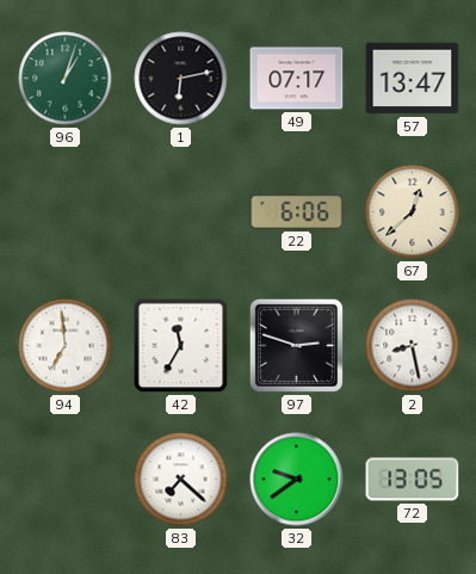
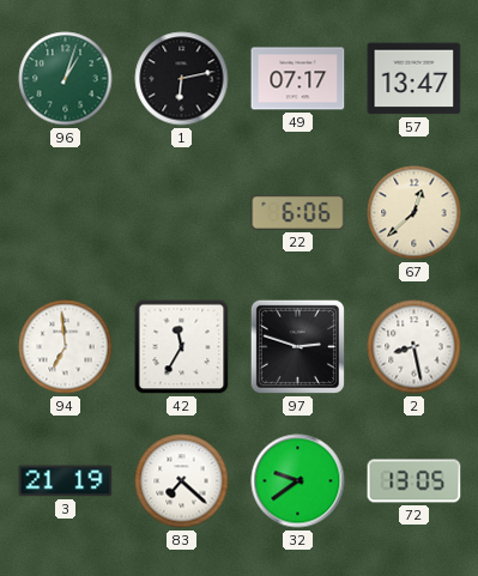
3: none -> 21:19 (66, 481)
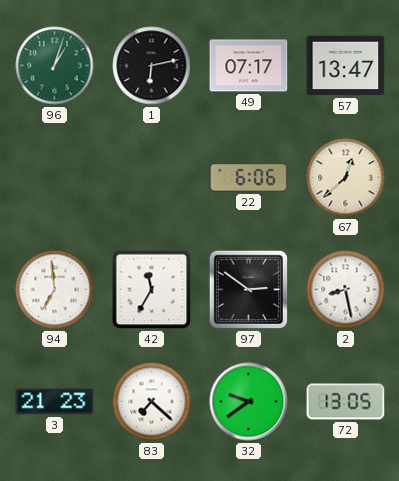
97: 2:48 -> 2:51 (248, 289)
3: 21:19 -> 21:23 (55, 402)
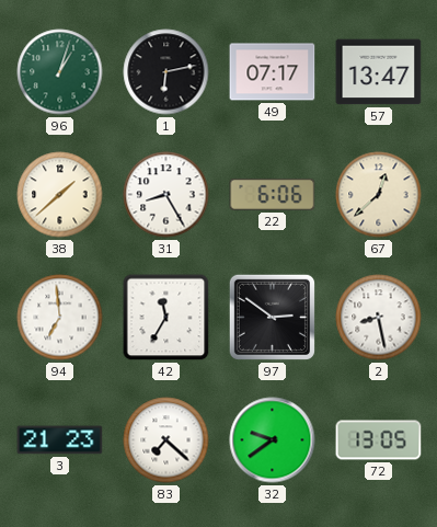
38: none -> 1:38 (60, 195)
31: none -> 8:25 (166, 195)
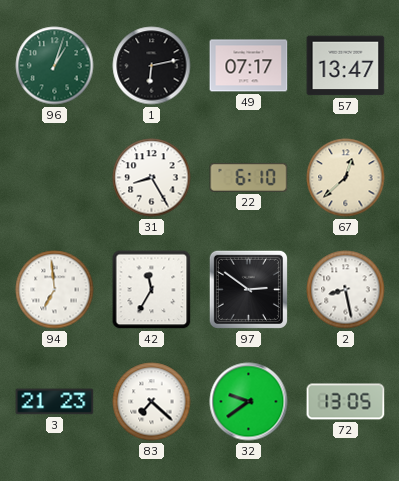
38: 1:38 -> none (60, 195)
22: 6:06 -> 6:10 (249, 177)
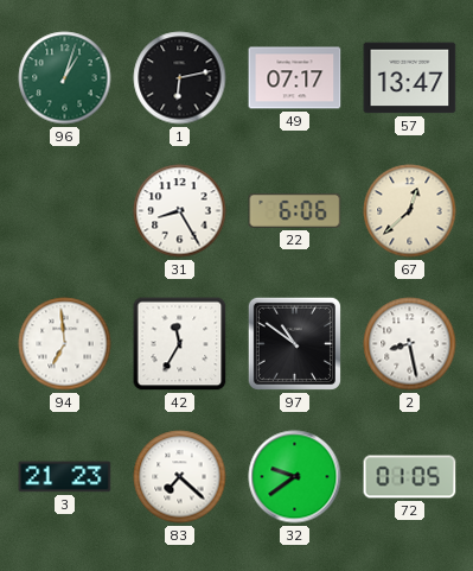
22: 6:10 -> 6:06 (295, 210)
97: 2:51 -> 10:51 (294, 343)
72: 13:05 -> 01:05 (410, 477)
